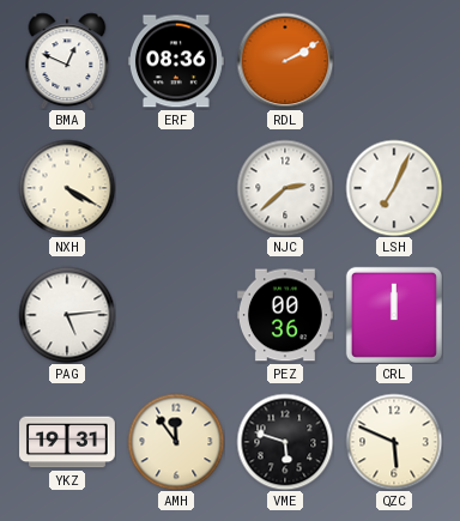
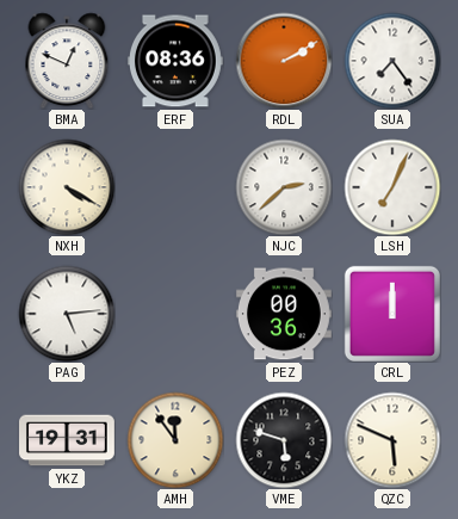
SUA: none -> 7:24 (392, 61)
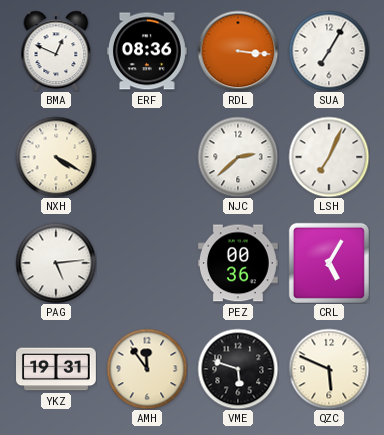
RDL: 2:10 -> 3:16 (238, 51)
SUA: 7:24 -> 7:05 (329, 51)
CRL: 12:00 -> 5:05 (329, 263)
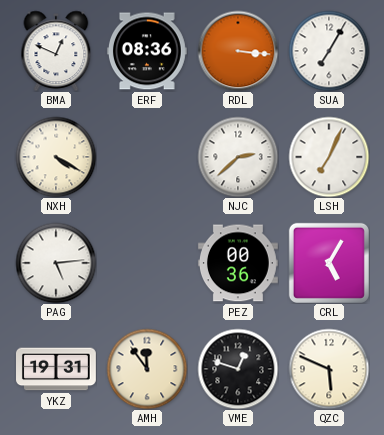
VME: 5:48 -> 12:48 (238, 369)
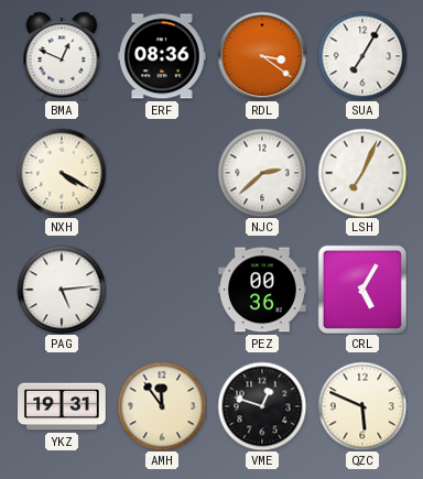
RDL: 3:16 -> 3:21 (262, 56)
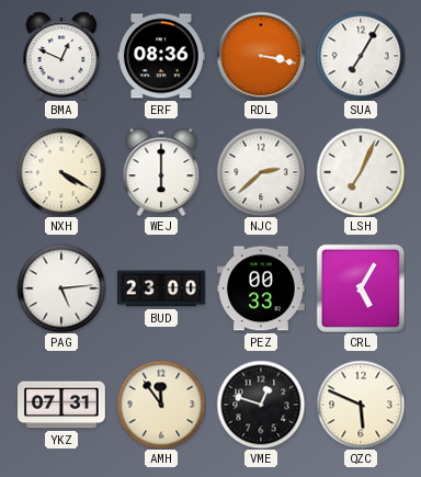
RDL: 3:21 -> 3:17 (261, 56)
WEJ: none -> 6:00 (161, 172)
BUD: none -> 23:00 (162, 288)
PEZ: 00:36 -> 00:33 (261, 288)
YKZ: 19:31 -> 07:31 (62, 405)
